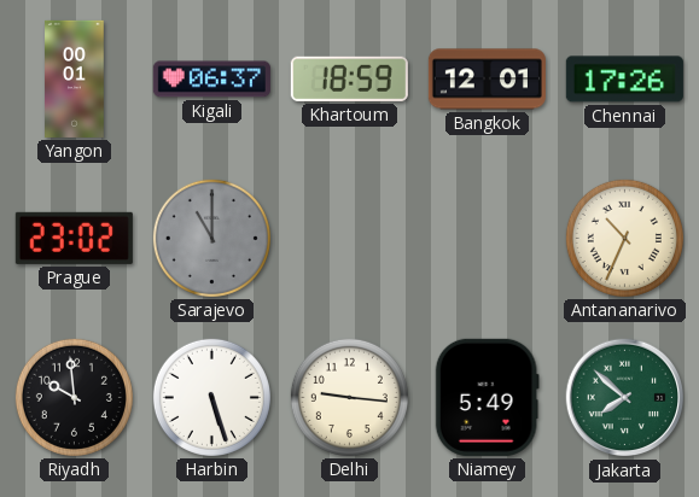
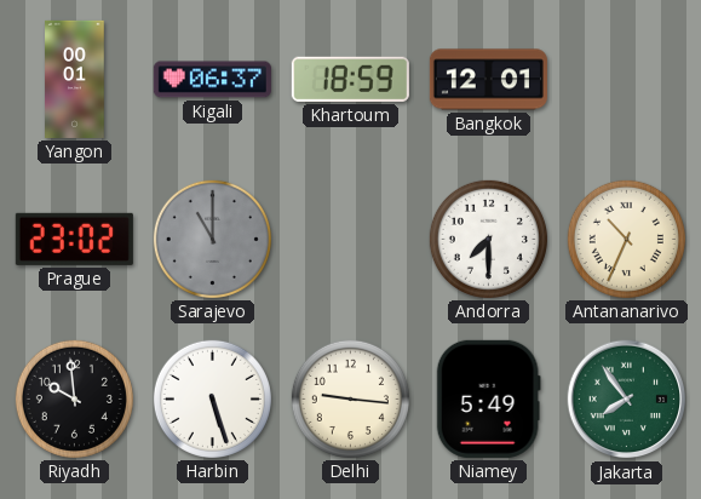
Chennai: 17:26 -> none (624, 80)
Andorra: none -> 7:30 (488, 239)
Jakarta: 7:52 -> 7:54 (627, 400)
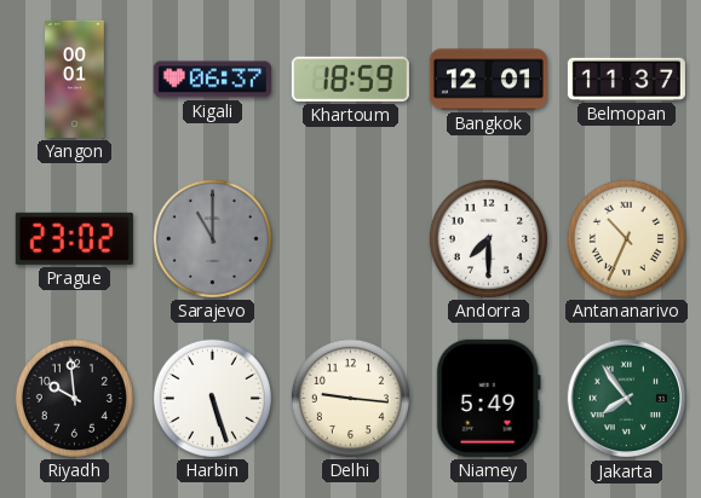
Belmopan: none -> 11:37 (626, 79)
